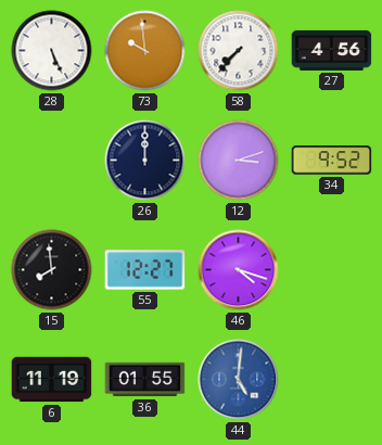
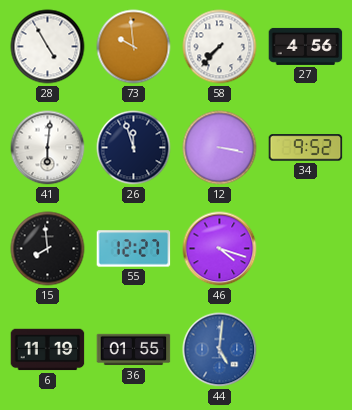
28: 5:26 -> 4:55 (48, 47)
41: none -> 6:01 (48, 148)
26: 12:00 -> 11:57 (134, 148)
12: 3:12 -> 3:17 (220, 148)
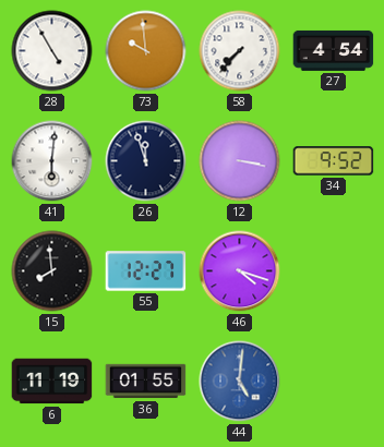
27: 4:56 -> 4:54 (334, 50)
